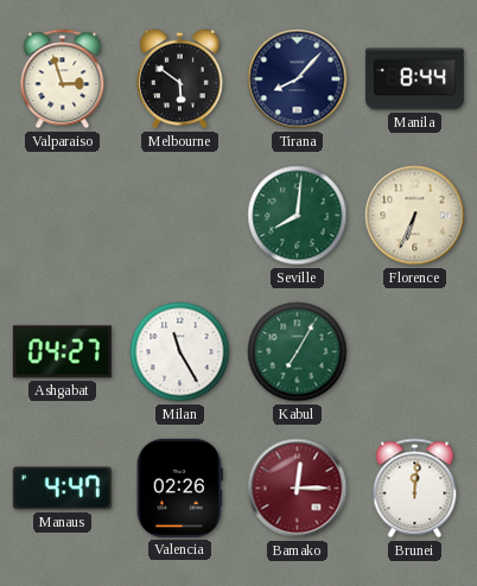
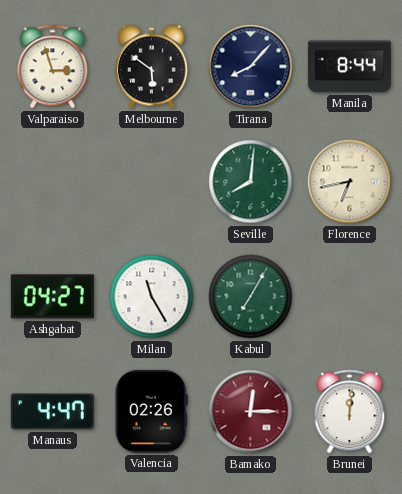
Florence: 6:34 -> 6:43 (350, 182)
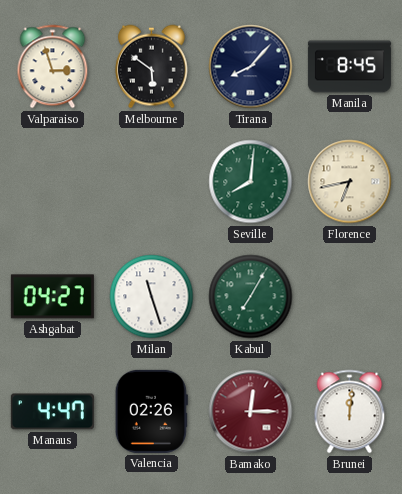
Manila: 8:44 -> 8:45 (349, 67)
Milan: 11:25 -> 11:27 (152, 297)
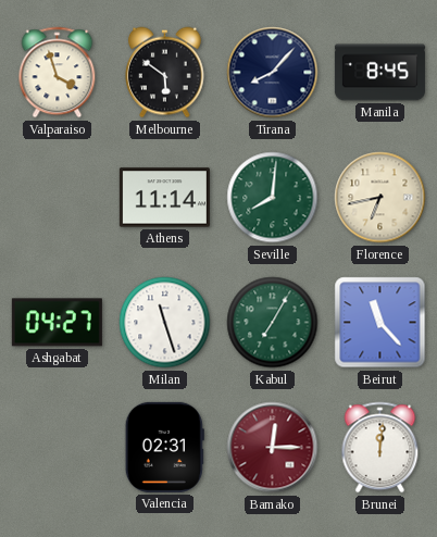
Valparaiso: 2:57 -> 3:57 (58, 73)
Athens: none -> 11:14 (164, 198)
Beirut: none -> 11:23 (380, 323)
Manaus: 4:47 -> none (52, 412)
Valencia: 02:26 -> 02:31 (164, 447)
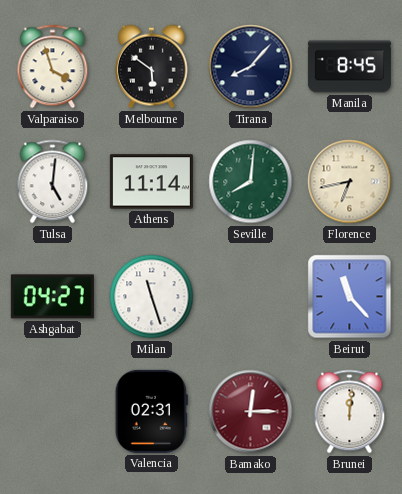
Tulsa: none -> 5:01 (53, 182)
Kabul: 7:05 -> none (273, 323)
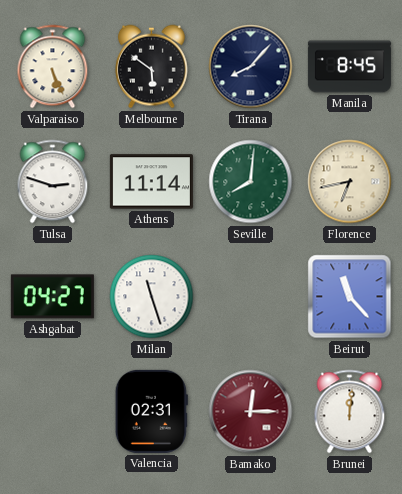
Valparaiso: 3:57 -> 5:26 (53, 67)
Tulsa: 5:01 -> 2:48 (53, 182)
